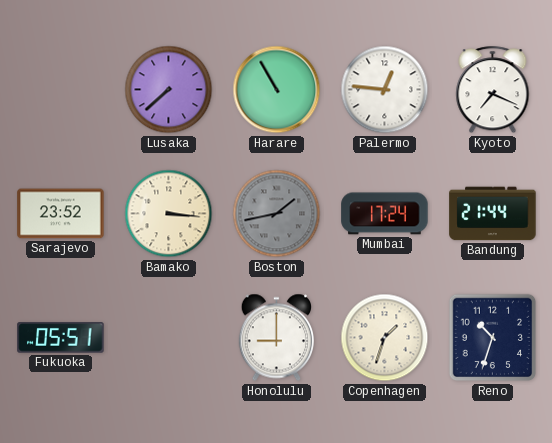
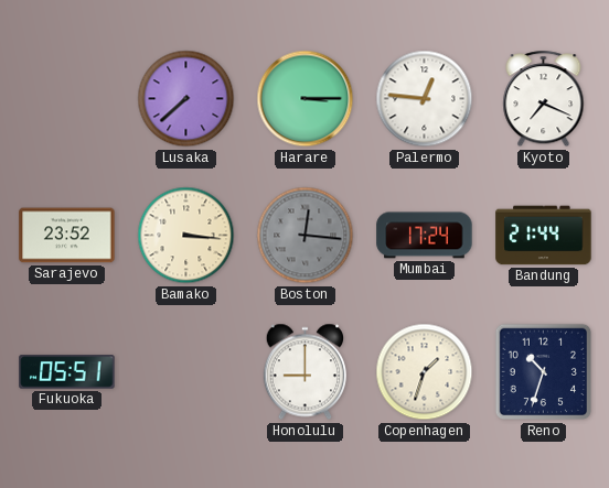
Harare: 10:55 -> 3:15 (306, 99)
Boston: 1:43 -> 12:16 (306, 236)
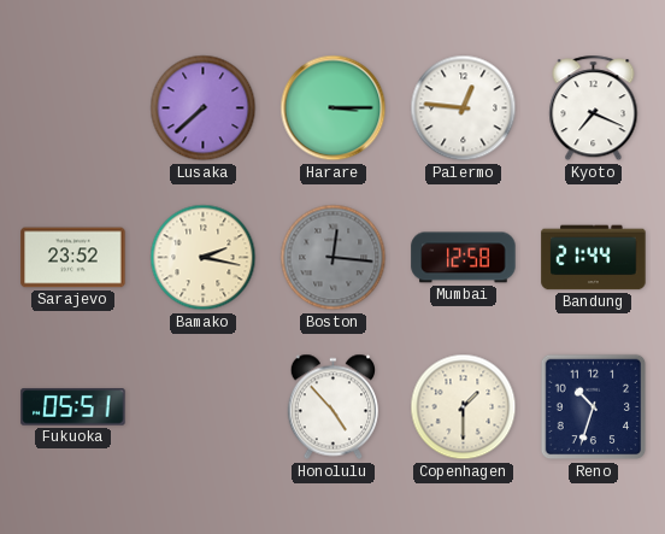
Bamako: 3:16 -> 2:17 (204, 258)
Mumbai: 17:24 -> 12:58 (464, 258)
Honolulu: 9:00 -> 4:53 (332, 407)
Copenhagen: 1:33 -> 1:30 (464, 407)
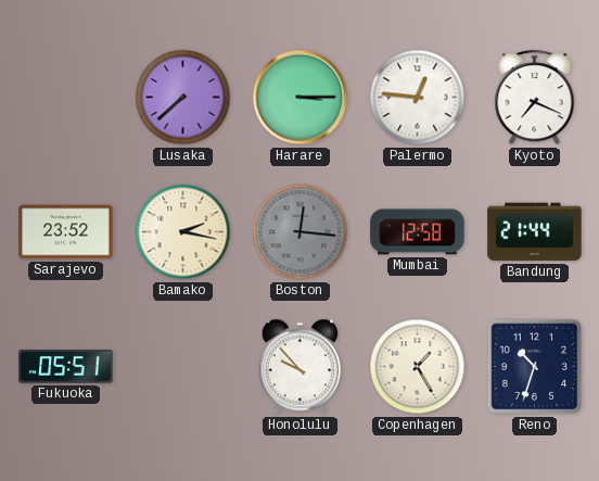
Honolulu: 4:53 -> 9:53 (299, 367)
Copenhagen: 1:30 -> 1:25 (418, 367)
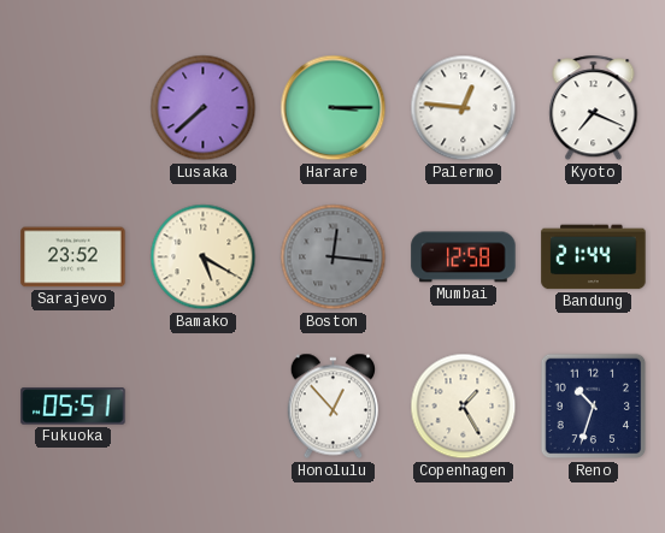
Bamako: 2:17 -> 5:20 (204, 257)
Honolulu: 9:53 -> 12:53 (332, 407)
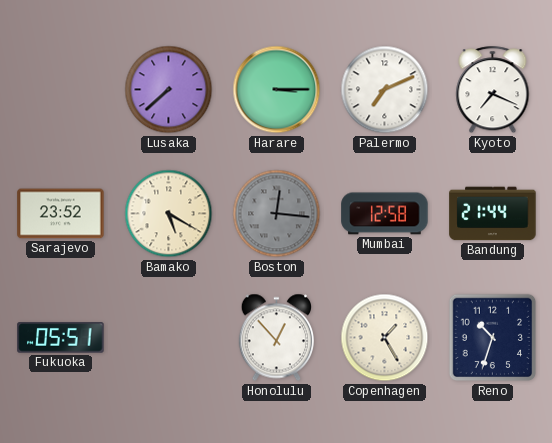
Palermo: 12:46 -> 7:11 (385, 90)
